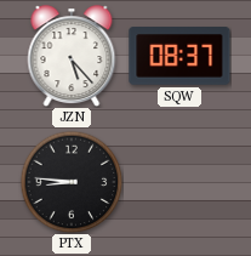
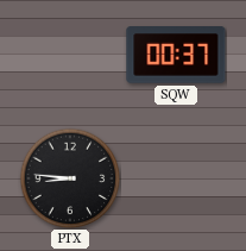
JZN: 5:23 -> none (72, 56)
SQW: 08:37 -> 00:37 (176, 55)
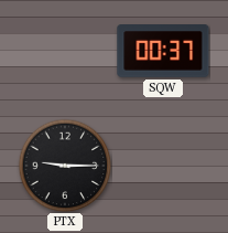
PTX: 8:46 -> 9:15 (65, 166)
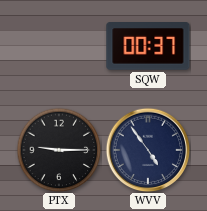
WVV: none -> 4:54 (148, 150)
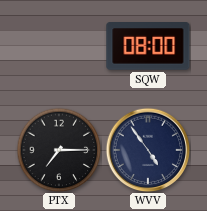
SQW: 00:37 -> 08:00 (148, 46)
PTX: 9:15 -> 7:15 (59, 150)
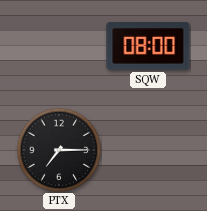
WVV: 4:54 -> none (148, 150)
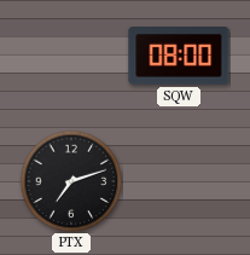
PTX: 7:15 -> 7:12 (71, 181)
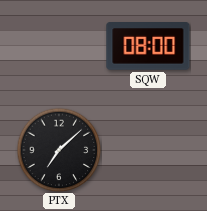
PTX: 7:12 -> 7:08 (59, 150)
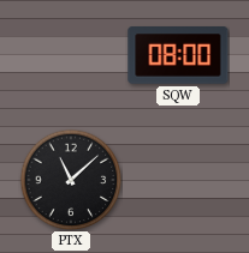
PTX: 7:08 -> 11:08 (71, 180)
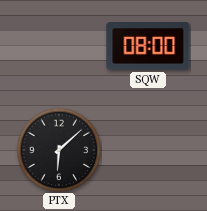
PTX: 11:08 -> 6:08 (59, 150)
